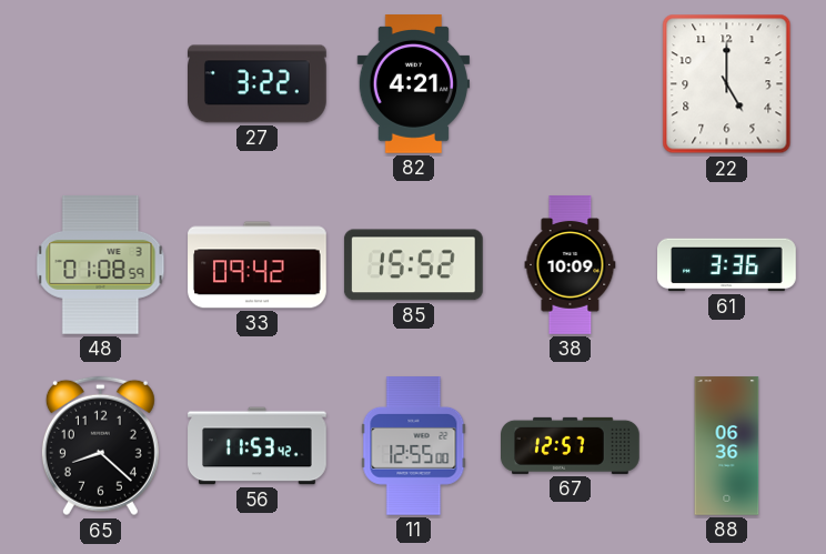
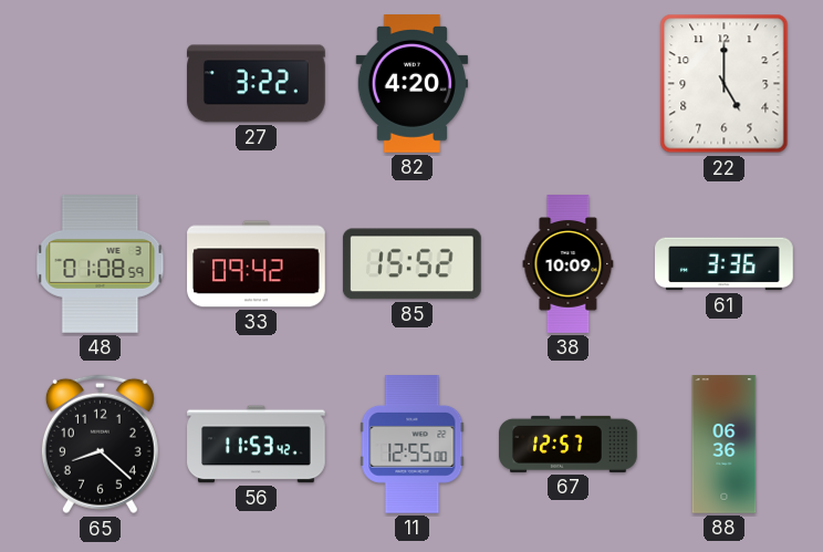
82: 4:21 -> 4:20 (411, 84)
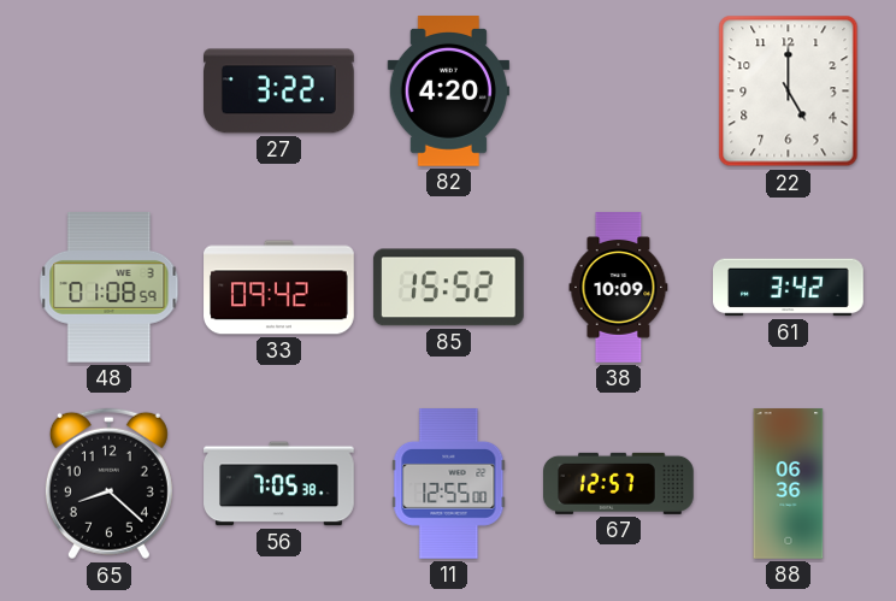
61: 3:36 -> 3:42 (789, 288)
56: 11:53 -> 7:05 (279, 484)
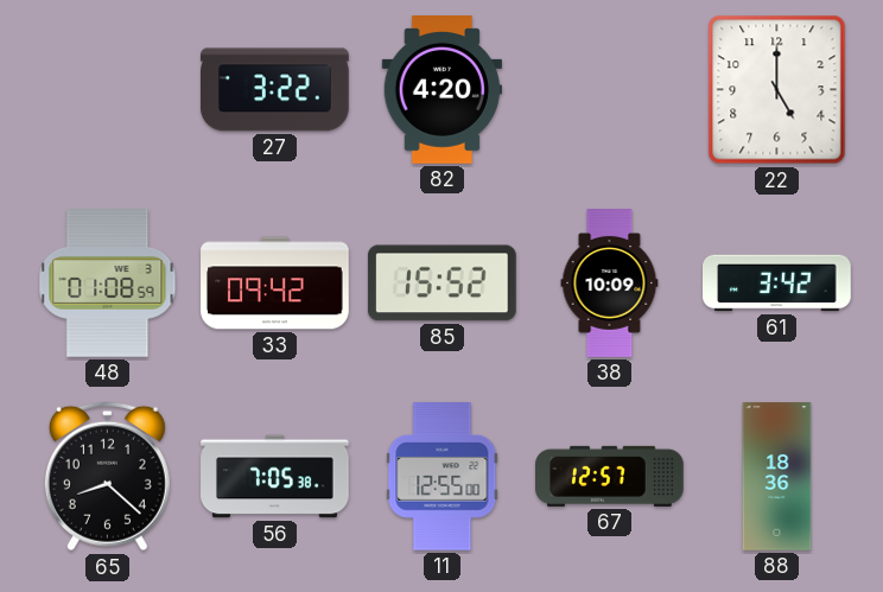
88: 06:36 -> 18:36 (777, 477)
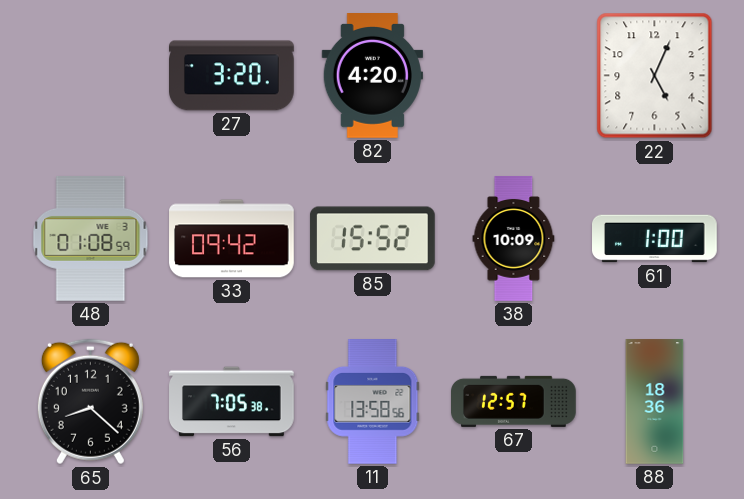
27: 3:22 -> 3:20 (232, 76)
22: 5:00 -> 5:04 (655, 76)
61: 3:42 -> 1:00 (655, 239)
11: 12:55 -> 13:58 (373, 402)
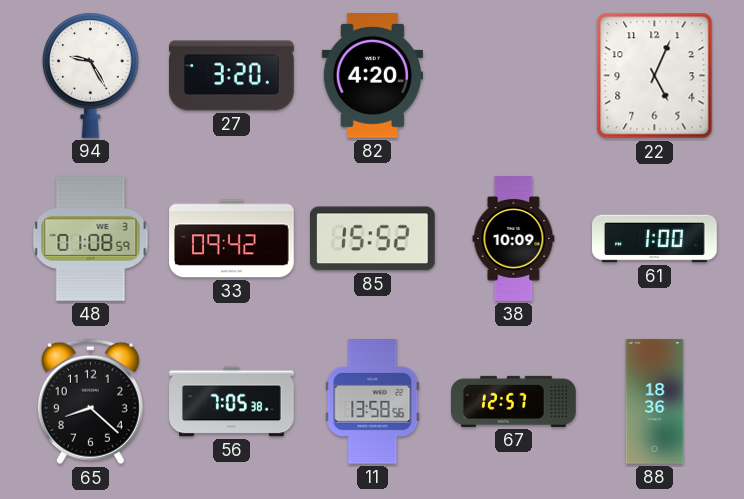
94: none -> 9:25 (91, 75)
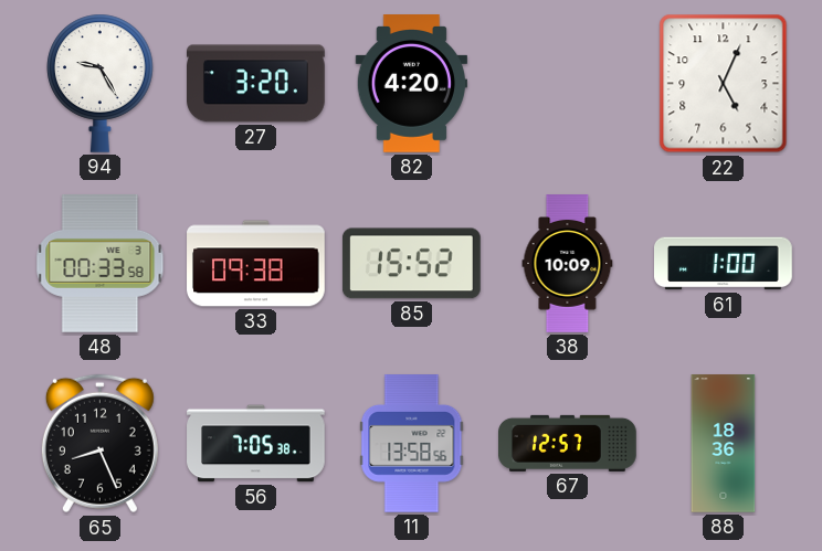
48: 01:08 -> 00:33 (101, 264)
33: 09:42 -> 09:38 (256, 264)
65: 8:22 -> 8:26 (99, 444)
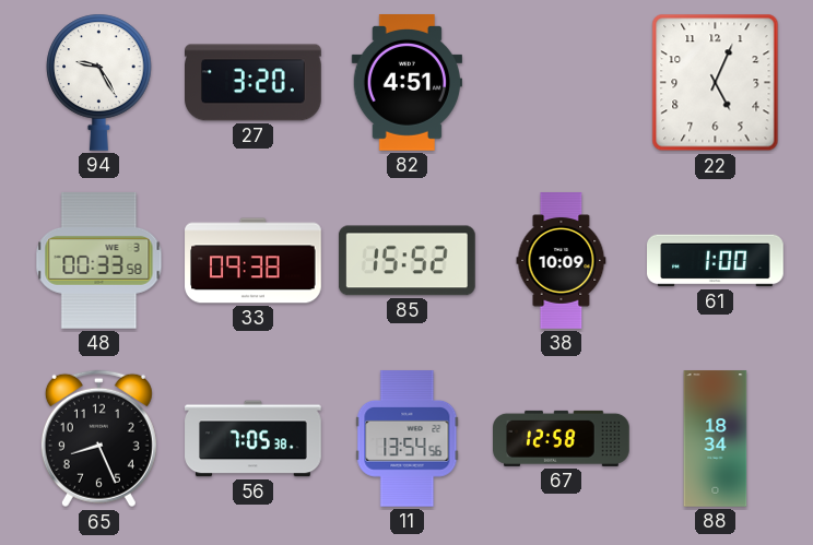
82: 4:20 -> 4:51 (406, 83)
11: 13:58 -> 13:54 (408, 439)
67: 12:57 -> 12:58 (562, 438)
88: 18:36 -> 18:34 (716, 439)
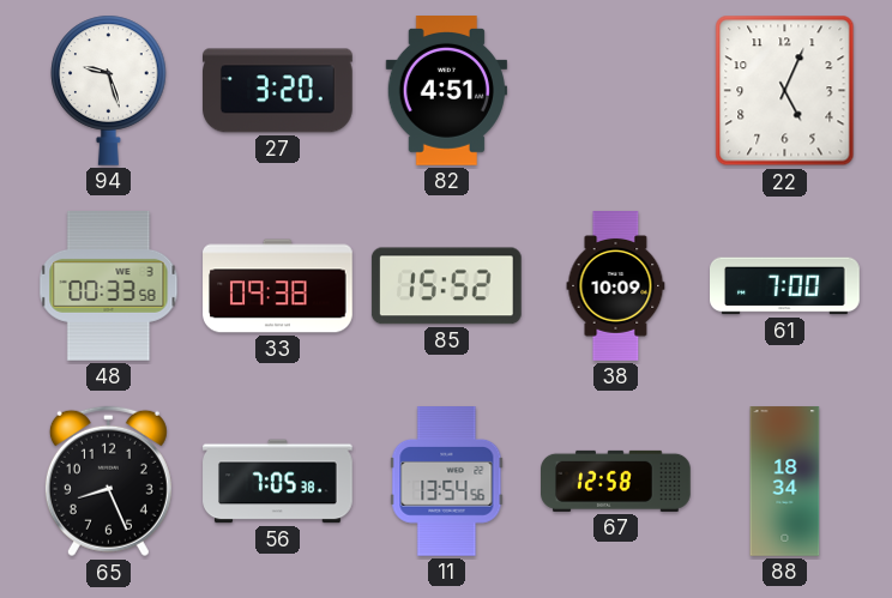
94: 9:25 -> 9:27 (109, 90)
61: 1:00 -> 7:00 (785, 286)
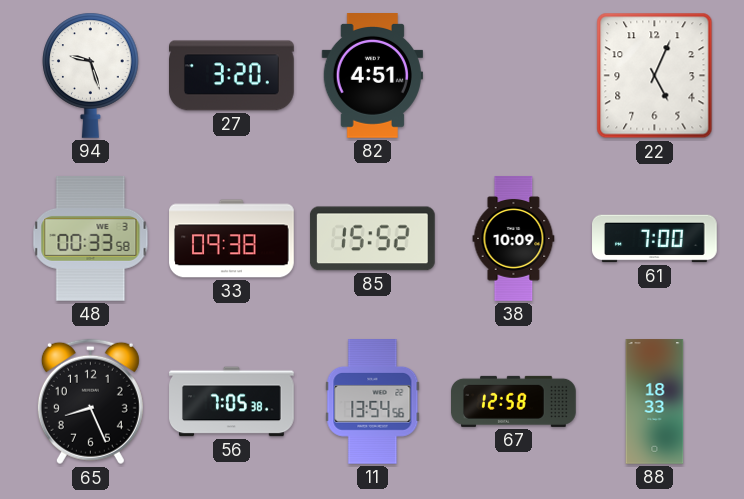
88: 18:34 -> 18:33 (655, 402)
